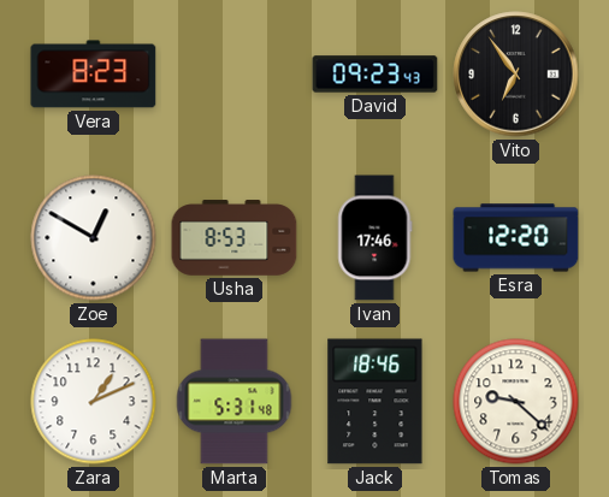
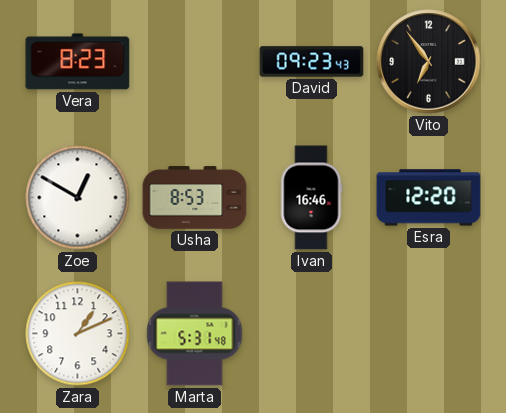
Ivan: 17:46 -> 16:46 (312, 198)
Jack: 18:46 -> none (376, 402)
Tomas: 9:22 -> none (516, 402)
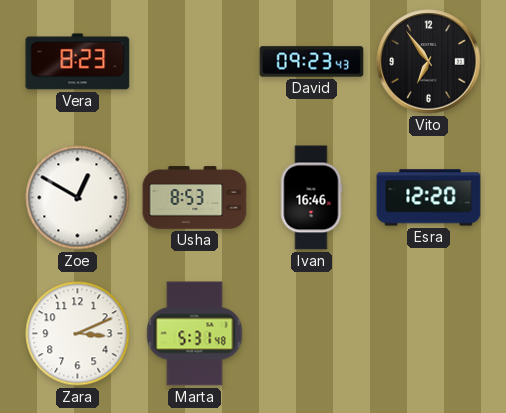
Zara: 1:11 -> 3:11 (78, 334)
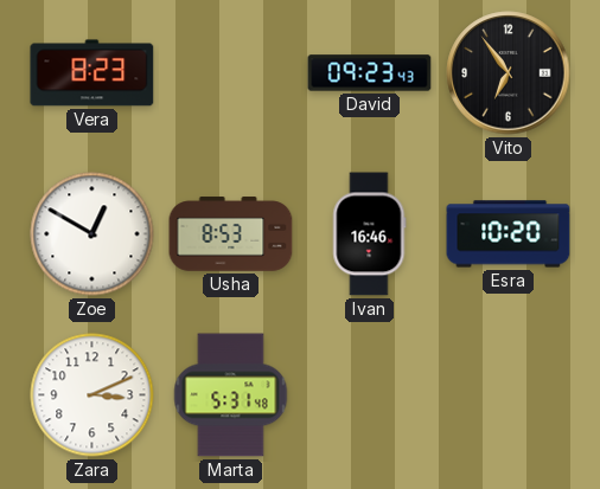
Esra: 12:20 -> 10:20 (509, 234)
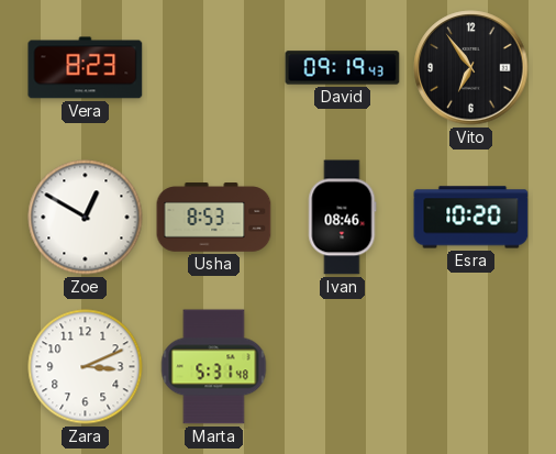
David: 09:23 -> 09:19 (343, 68)
Ivan: 16:46 -> 08:46 (343, 218)
